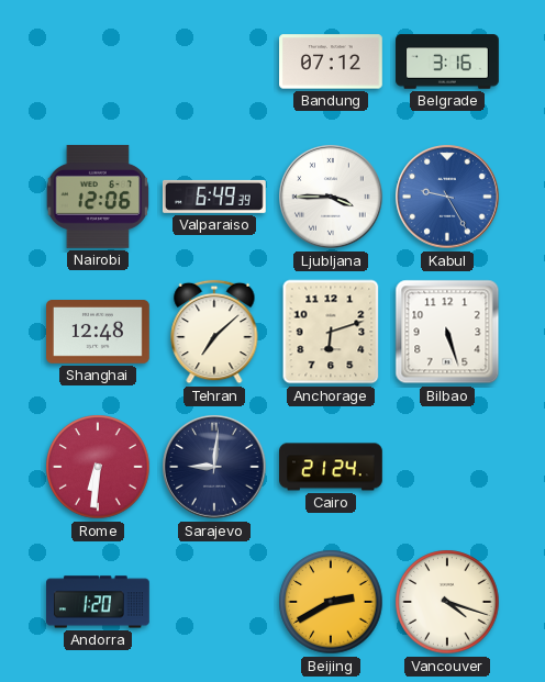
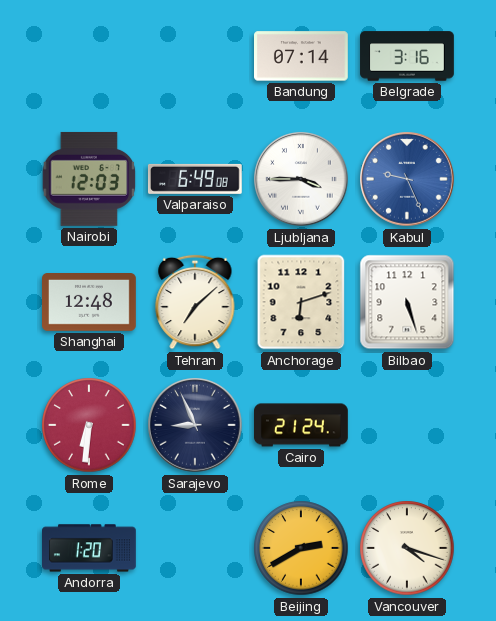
Bandung: 07:12 -> 07:14 (302, 56)
Nairobi: 12:06 -> 12:03 (89, 179)
Valparaiso: 6:49:39 -> 6:49:08 (195, 179)
Kabul: 9:25 -> 9:26 (408, 180)
Sarajevo: 9:01 -> 8:56 (196, 426)
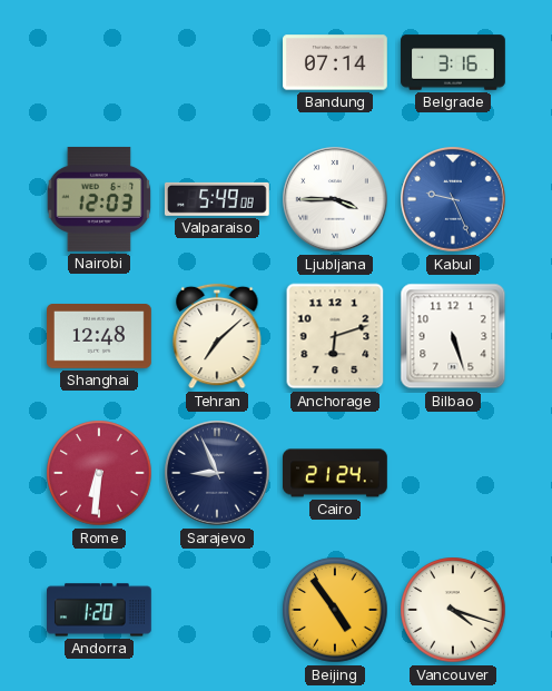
Valparaiso: 6:49 -> 5:49 (217, 199)
Beijing: 2:40 -> 4:54 (335, 610)
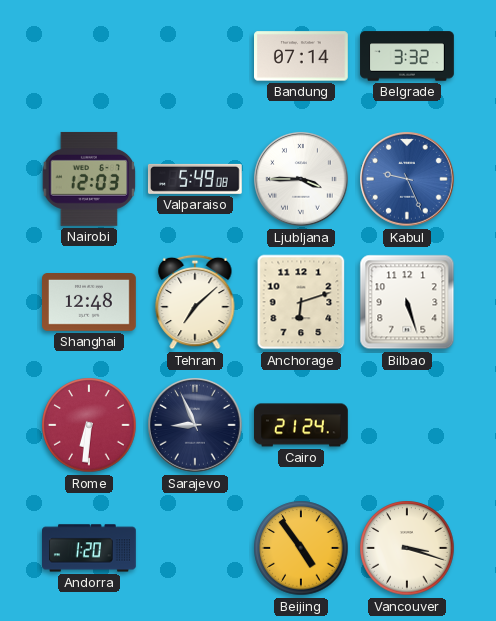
Belgrade: 3:16 -> 3:32 (407, 56)
Vancouver: 4:18 -> 3:18 (407, 548)
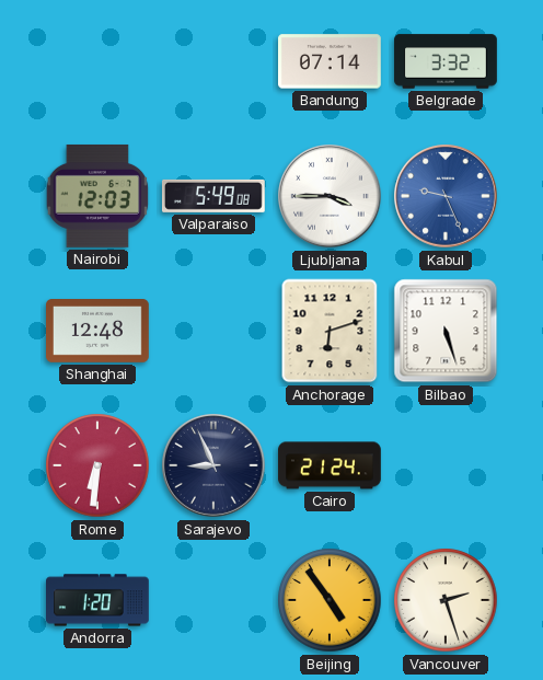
Tehran: 7:08 -> none (195, 302)
Vancouver: 3:18 -> 2:27 (446, 600)
